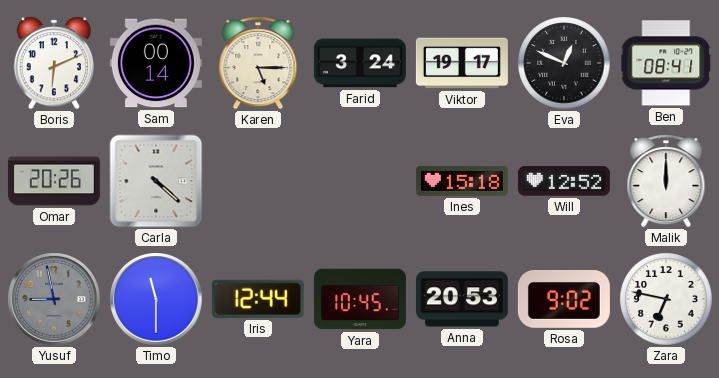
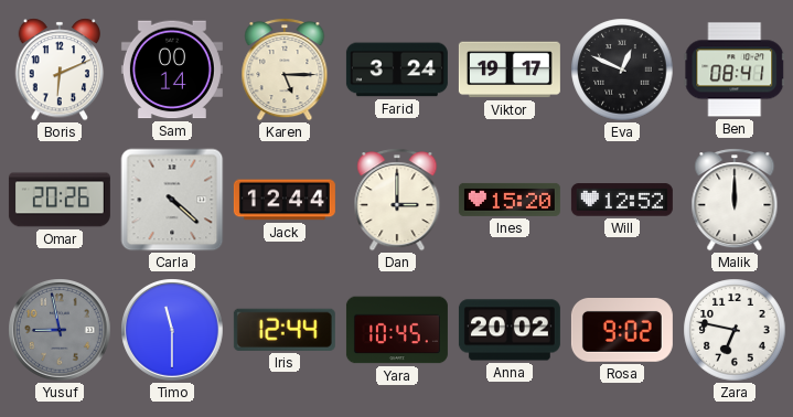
Jack: none -> 12:44 (285, 200)
Dan: none -> 3:00 (397, 200)
Ines: 15:18 -> 15:20 (510, 200)
Anna: 20:53 -> 20:02 (510, 330)
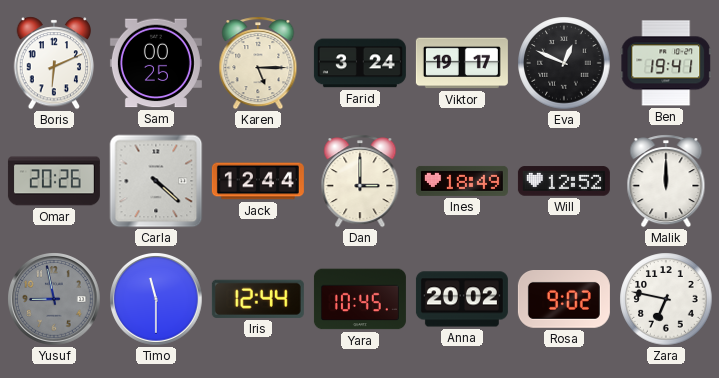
Sam: 00:14 -> 00:25 (156, 63)
Ben: 08:41 -> 19:41 (666, 63)
Ines: 15:20 -> 18:49 (462, 181)
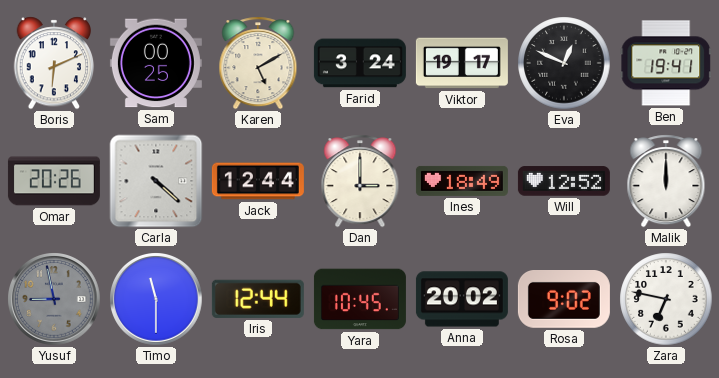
Karen: 5:15 -> 5:10 (258, 63)
